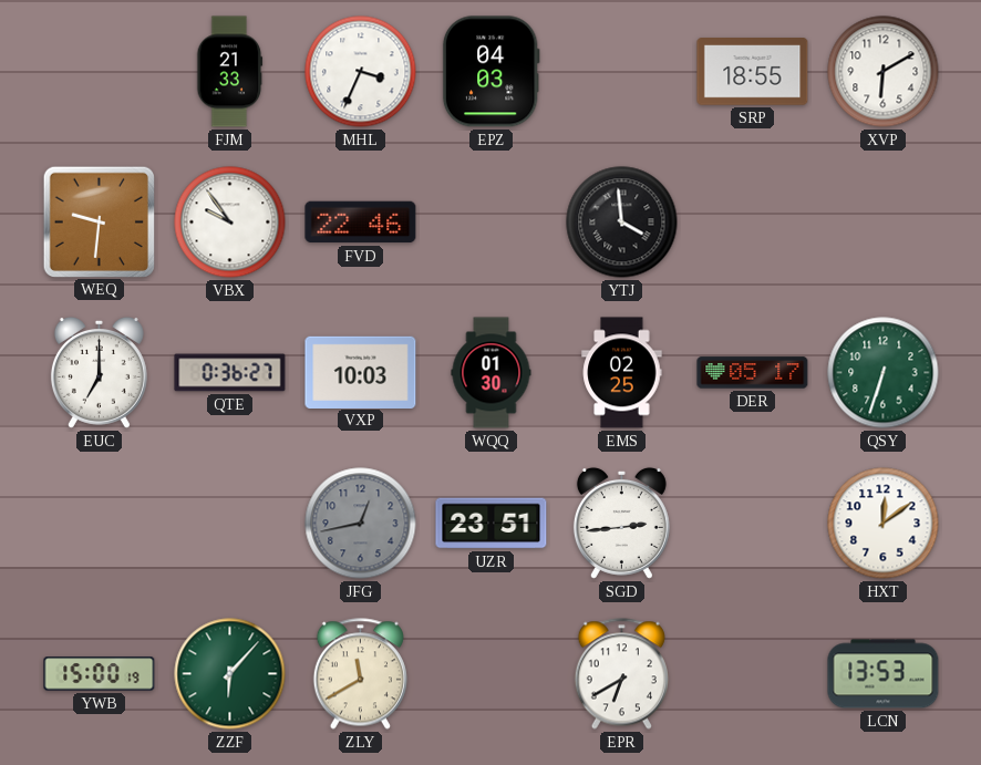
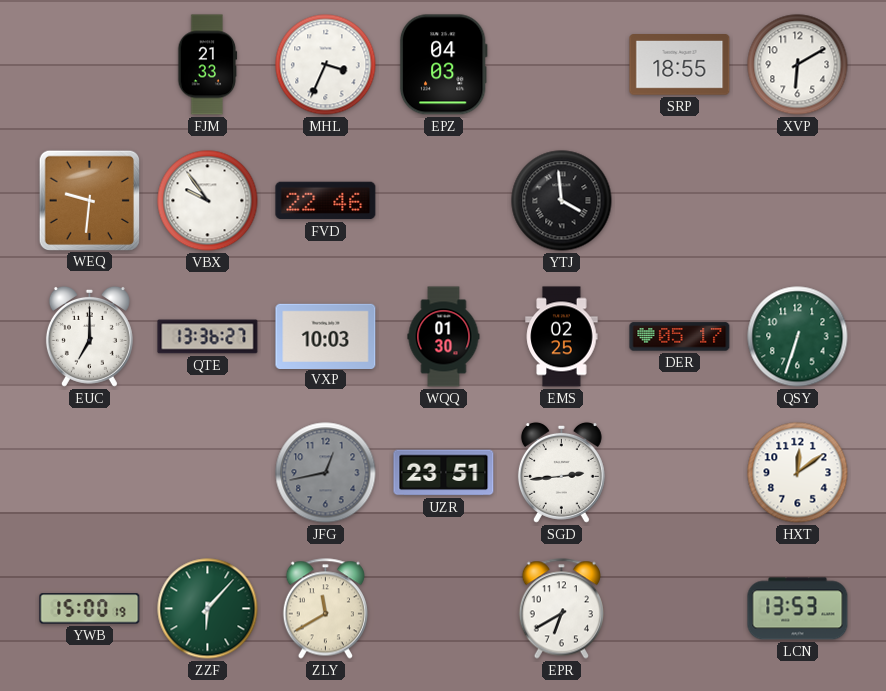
QTE: 0:36 -> 13:36 (208, 337)
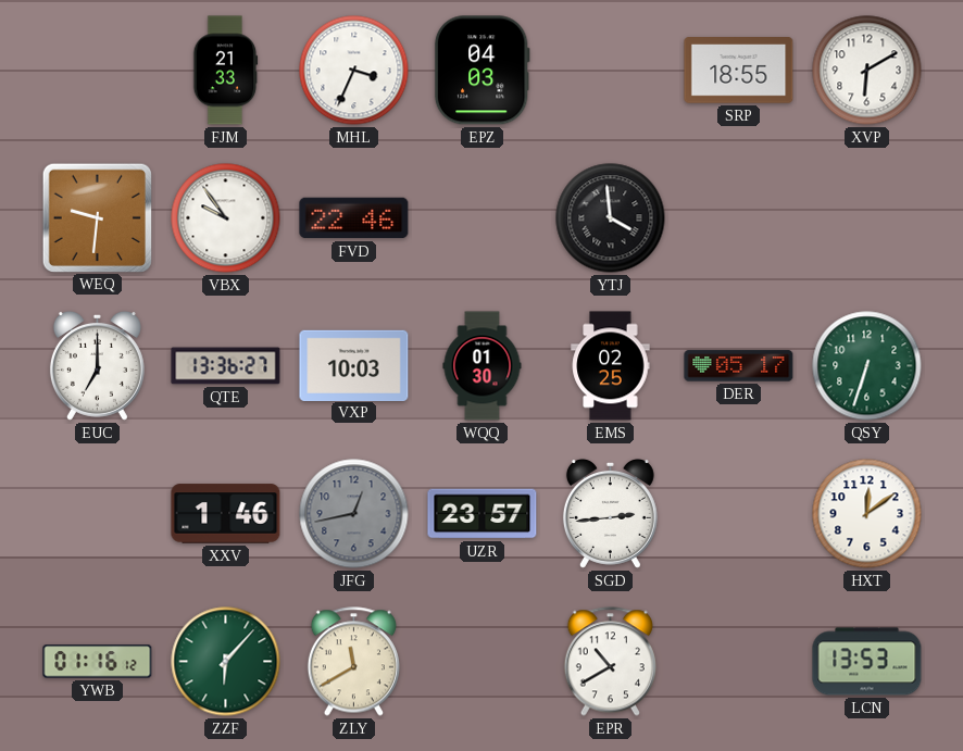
XXV: none -> 1:46 (226, 514)
UZR: 23:51 -> 23:57 (483, 514)
YWB: 15:00 -> 01:16 (98, 662)
EPR: 6:40 -> 10:40 (610, 662)
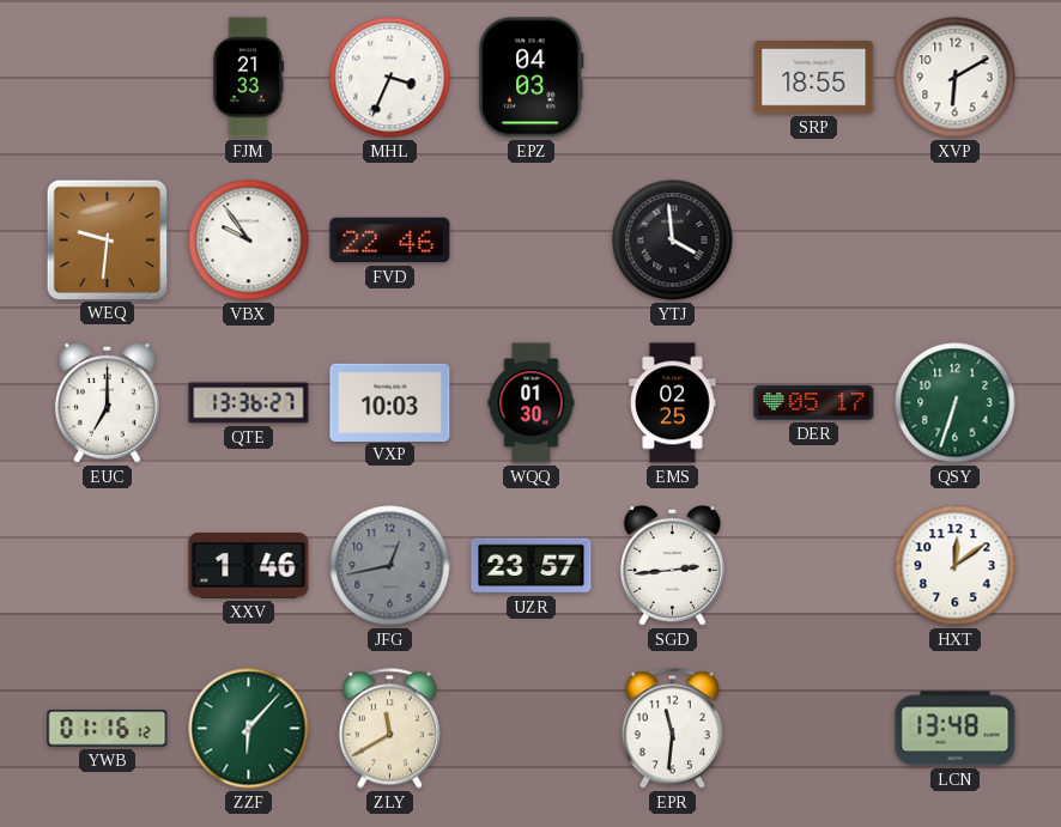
EPR: 10:40 -> 11:31 (672, 729)
LCN: 13:53 -> 13:48 (956, 729)
